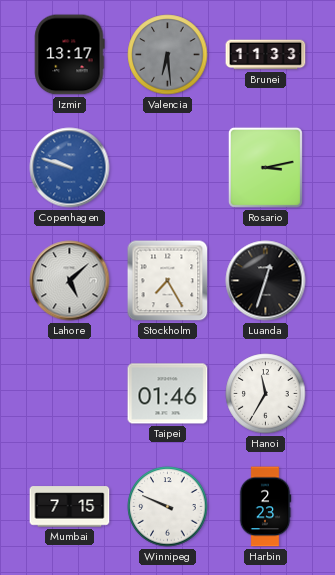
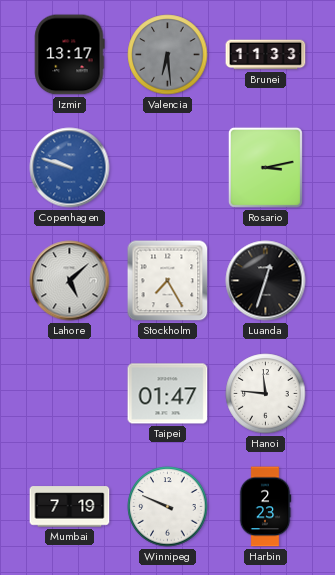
Taipei: 01:46 -> 01:47 (168, 394)
Hanoi: 11:35 -> 11:46 (266, 394)
Mumbai: 7:15 -> 7:19 (70, 507)
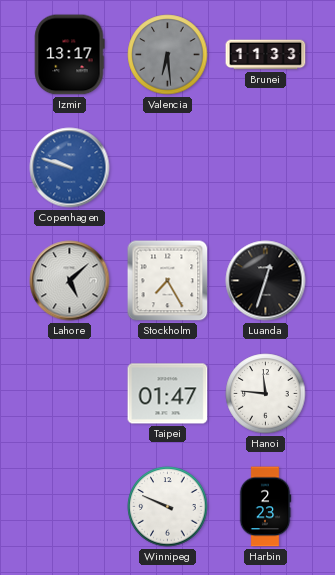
Rosario: 3:13 -> none (265, 167)
Mumbai: 7:19 -> none (70, 507)
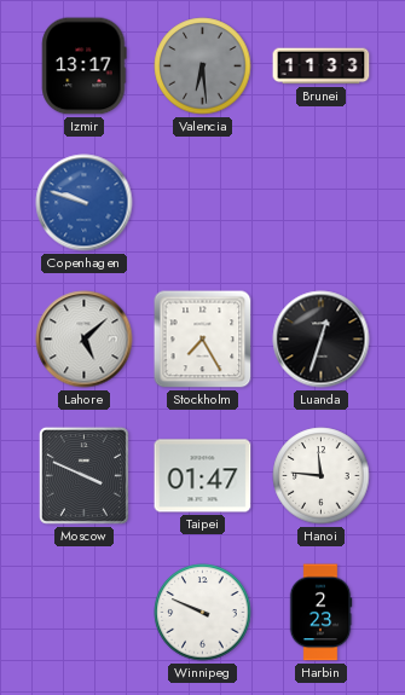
Moscow: none -> 3:49 (83, 475)
